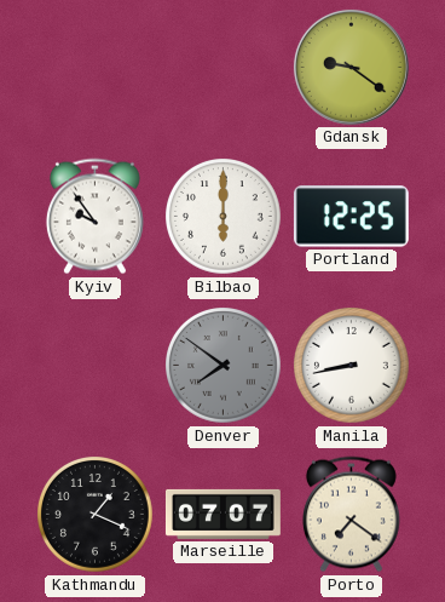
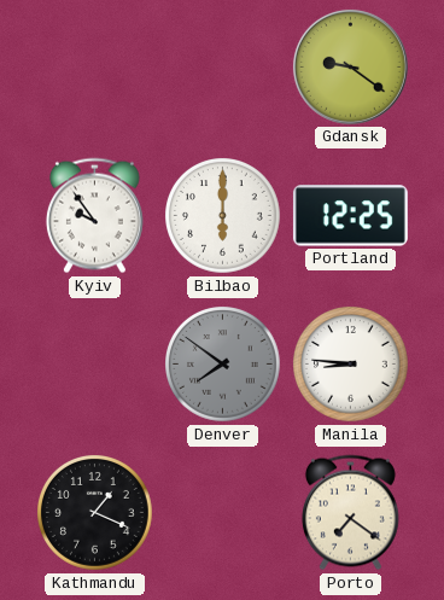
Manila: 8:43 -> 8:46 (351, 365)
Marseille: 07:07 -> none (223, 514)
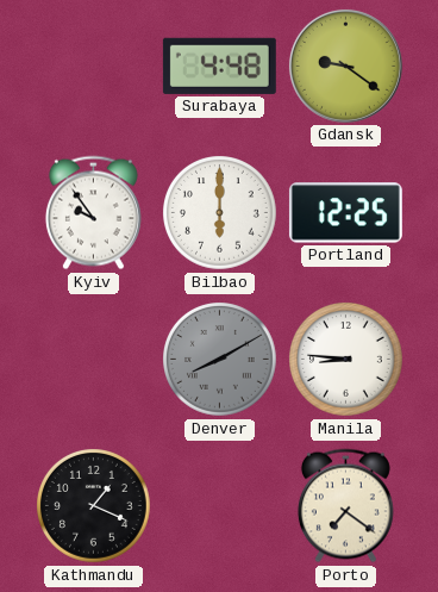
Surabaya: none -> 4:48 (219, 66)
Denver: 7:51 -> 8:10 (220, 360)
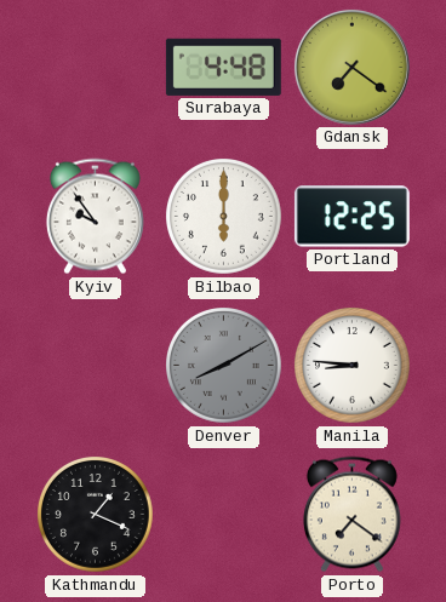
Gdansk: 9:21 -> 7:21 (351, 67)
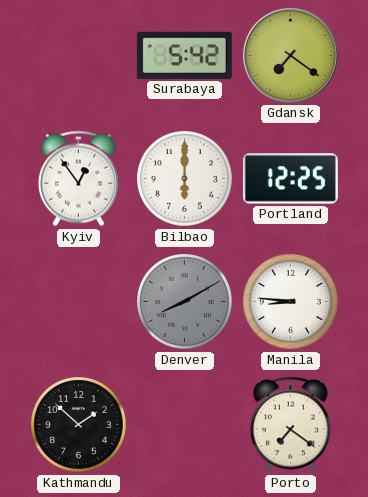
Surabaya: 4:48 -> 5:42 (184, 55)
Kyiv: 9:54 -> 12:54 (78, 179)
Kathmandu: 1:19 -> 1:52 (79, 425)
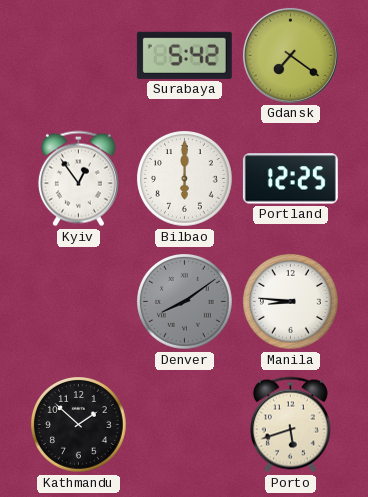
Denver: 8:10 -> 8:09 (185, 302)
Porto: 7:21 -> 5:42 (290, 425)
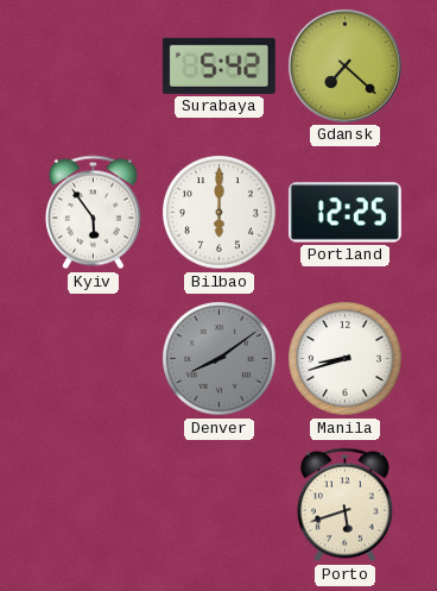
Gdansk: 7:21 -> 7:22 (344, 65)
Kyiv: 12:54 -> 5:54 (93, 213)
Manila: 8:46 -> 8:42 (346, 359)
Kathmandu: 1:52 -> none (79, 425)
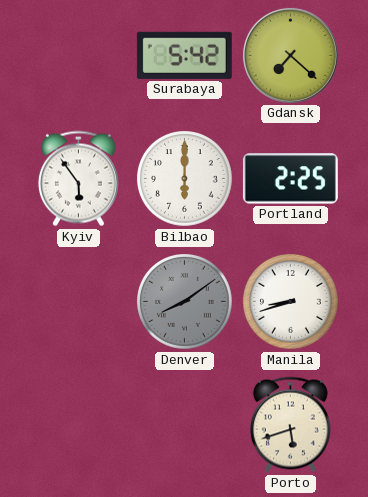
Portland: 12:25 -> 2:25 (290, 179)
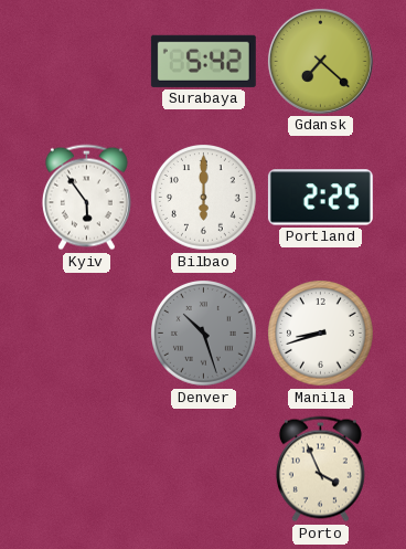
Denver: 8:09 -> 10:27 (204, 334)
Porto: 5:42 -> 3:56 (320, 469)
